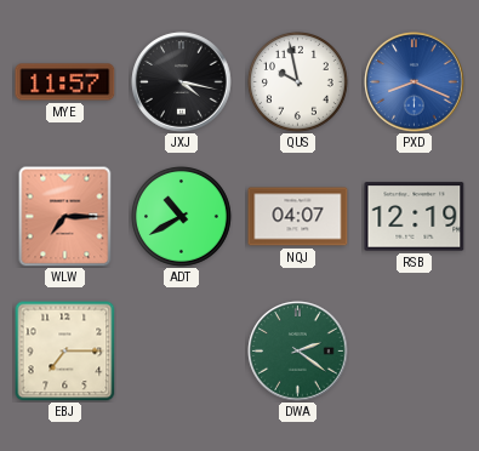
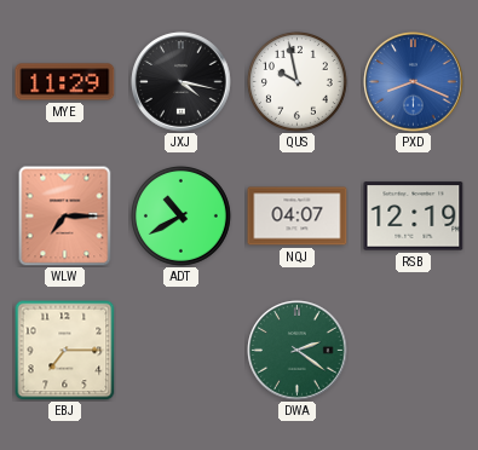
MYE: 11:57 -> 11:29 (65, 82)
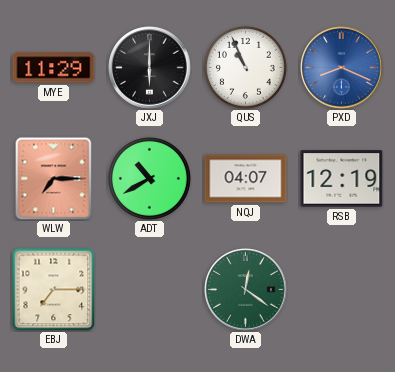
JXJ: 4:17 -> 6:00 (150, 68)
QUS: 9:58 -> 10:56 (245, 67)
DWA: 2:21 -> 12:21 (246, 290)
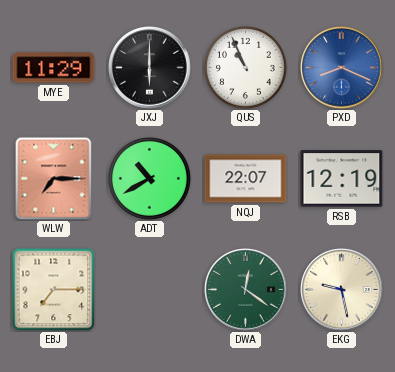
NQJ: 04:07 -> 22:07 (246, 179)
EKG: none -> 9:28 (342, 290)
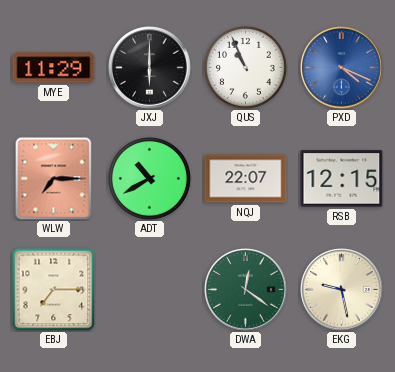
PXD: 8:19 -> 4:19 (342, 68)
RSB: 12:19 -> 12:15 (342, 179)
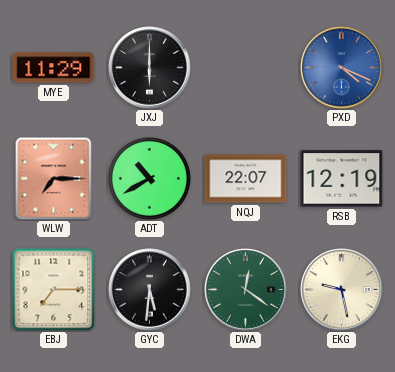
QUS: 10:56 -> none (245, 67)
RSB: 12:15 -> 12:19 (342, 179)
GYC: none -> 5:31 (150, 290)
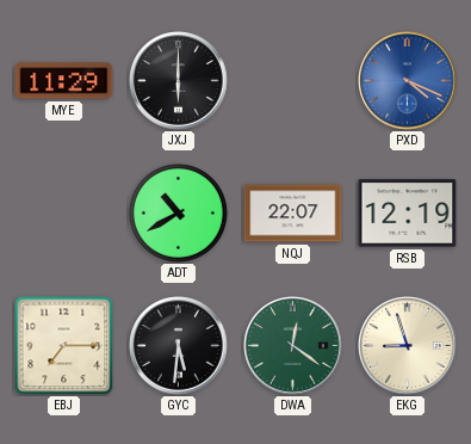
WLW: 7:15 -> none (54, 178)
EKG: 9:28 -> 8:57 (408, 346)
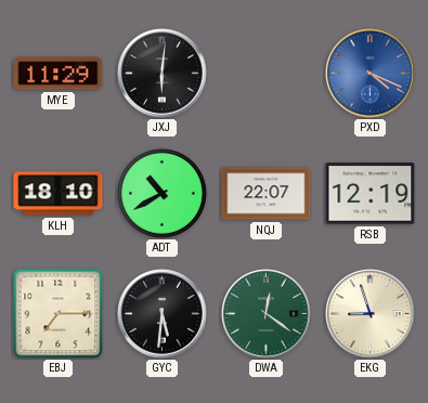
JXJ: 6:00 -> 6:01 (163, 74)
KLH: none -> 18:10 (59, 194)
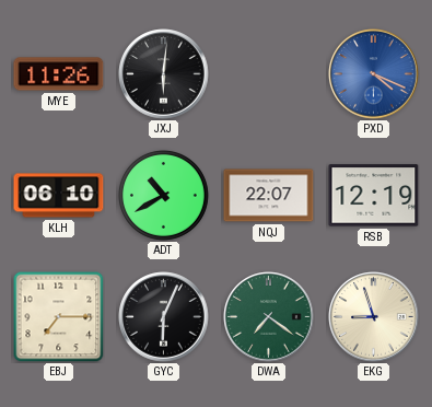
MYE: 11:29 -> 11:26 (59, 74)
KLH: 18:10 -> 06:10 (59, 196)
GYC: 5:31 -> 6:04 (164, 317)
DWA: 12:21 -> 7:21 (269, 317)
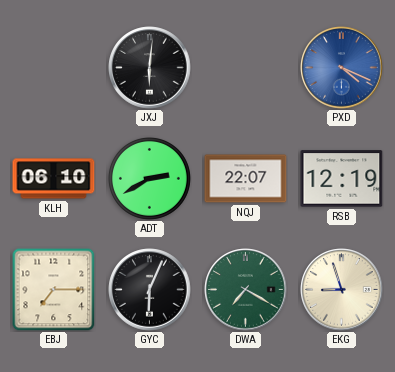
MYE: 11:26 -> none (59, 74)
ADT: 10:40 -> 2:40 (149, 178)
DWA: 7:21 -> 7:20 (246, 290)
